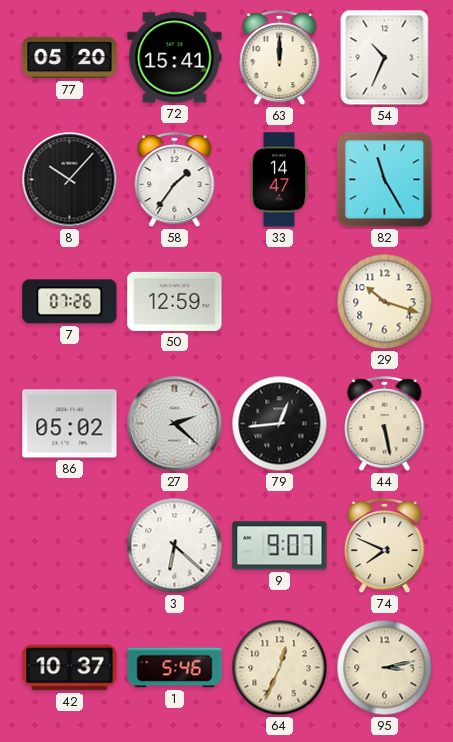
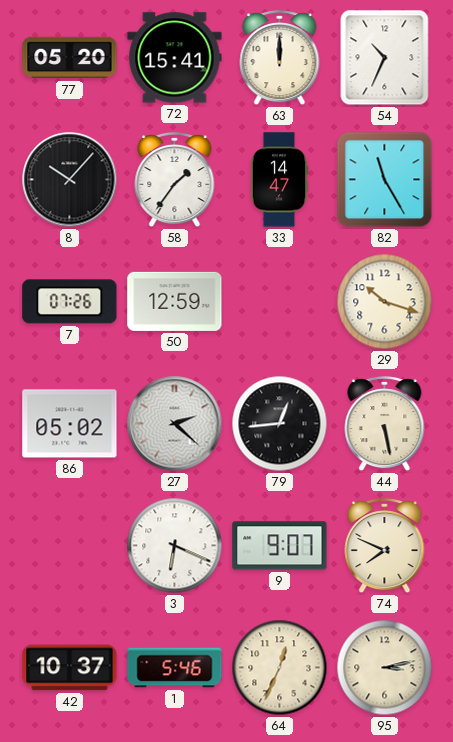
3: 6:22 -> 6:19 (175, 546)
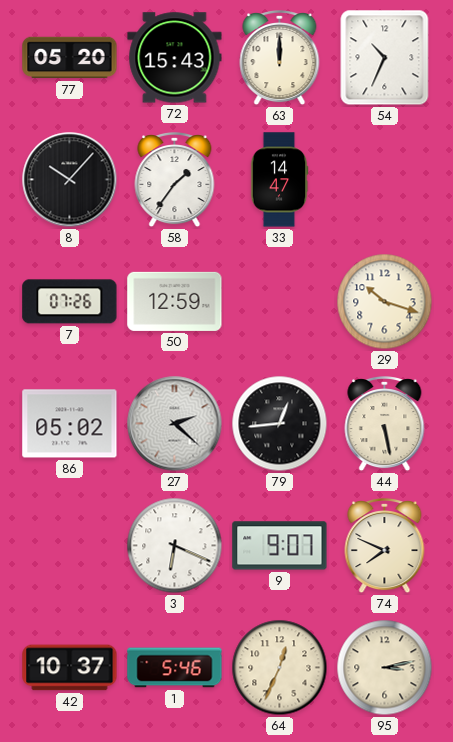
72: 15:41 -> 15:43 (175, 58)
82: 11:25 -> none (385, 180)
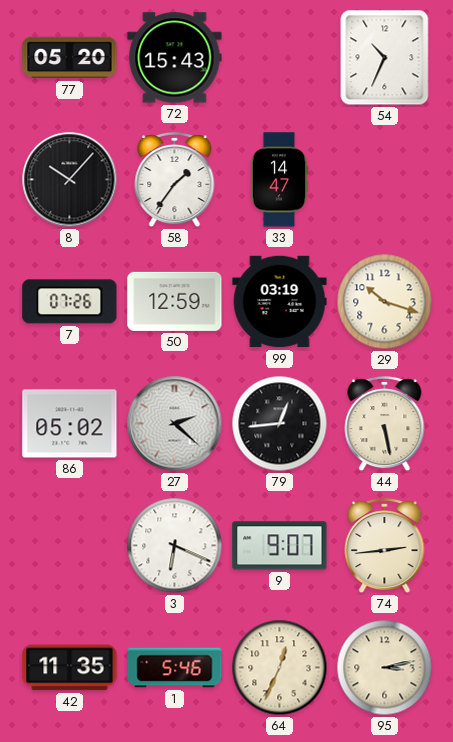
63: 12:00 -> none (280, 59)
99: none -> 03:19 (280, 302)
74: 7:49 -> 2:44 (385, 547)
42: 10:37 -> 11:35 (70, 668)
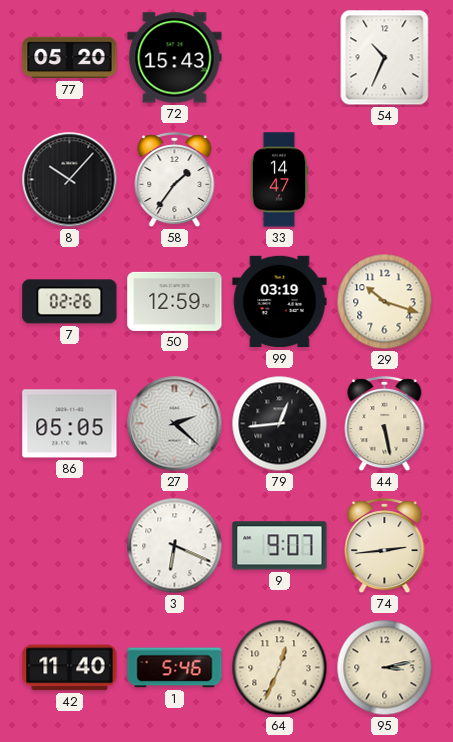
7: 07:26 -> 02:26 (70, 302)
86: 05:02 -> 05:05 (70, 424)
42: 11:35 -> 11:40 (70, 668)
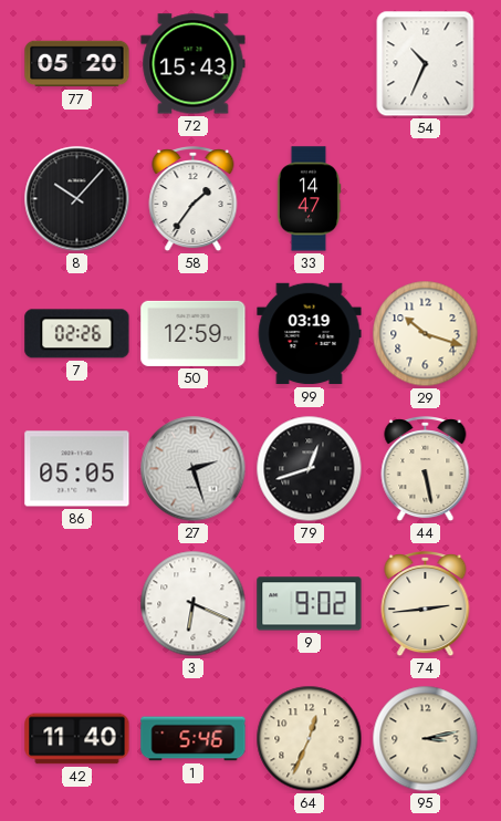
27: 2:22 -> 2:27 (194, 469)
79: 12:44 -> 12:42 (310, 469)
9: 9:07 -> 9:02 (310, 604)
